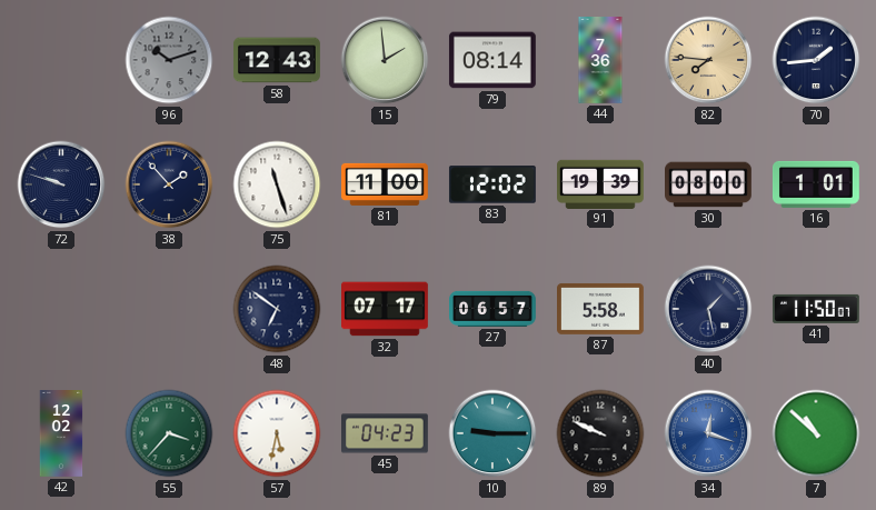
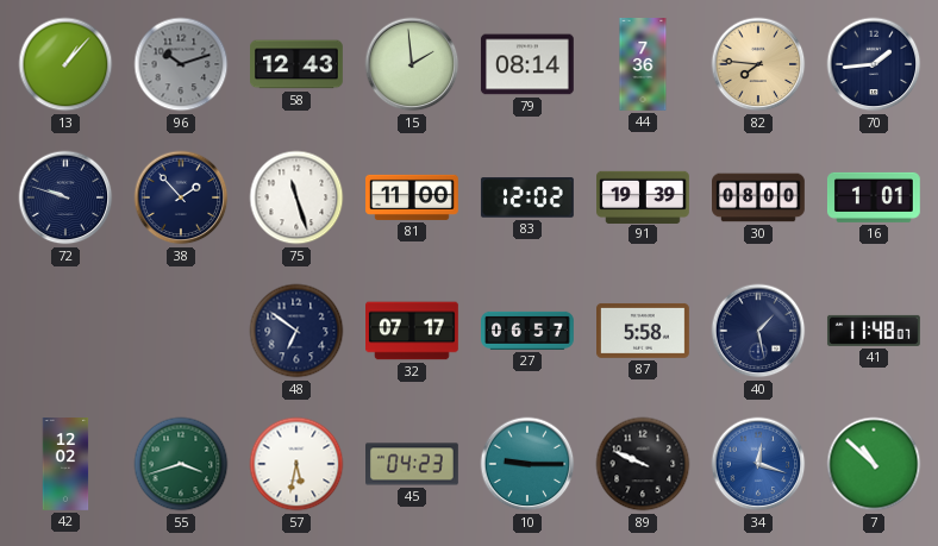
13: none -> 1:07 (65, 64)
41: 11:50 -> 11:48 (874, 331)
55: 3:37 -> 3:42 (181, 464)
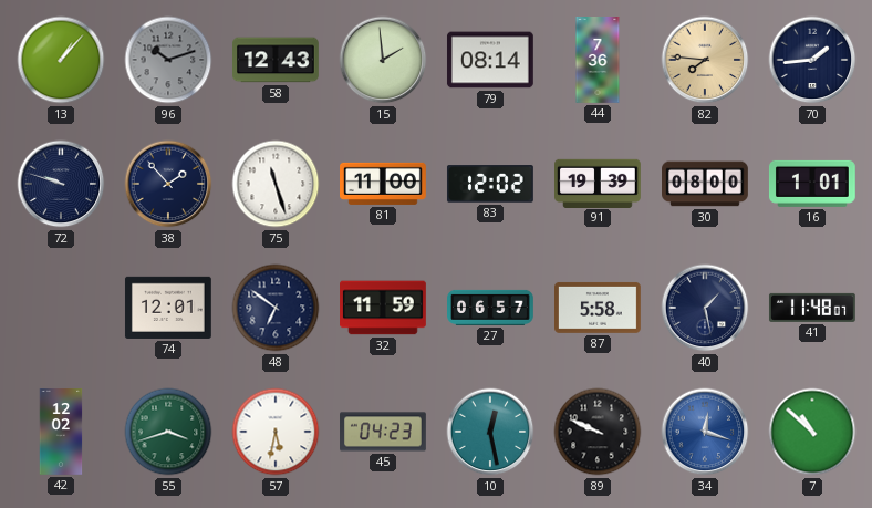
74: none -> 12:01 (168, 308)
32: 07:17 -> 11:59 (384, 308)
10: 9:15 -> 12:28 (490, 432)
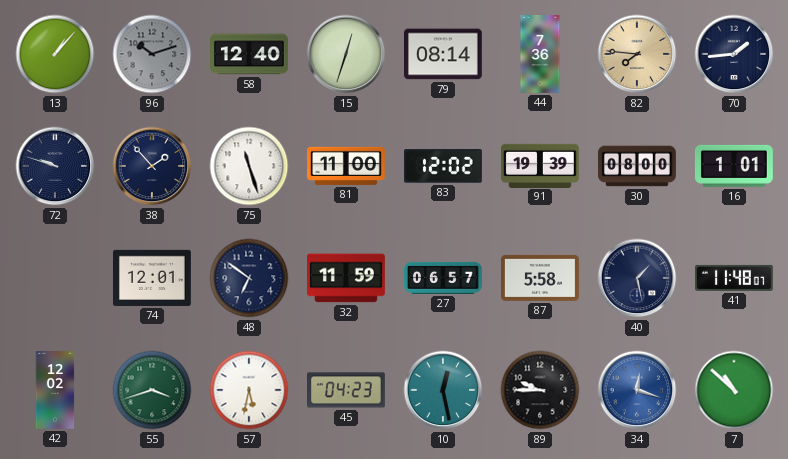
58: 12:43 -> 12:40 (250, 54)
15: 1:59 -> 12:33 (346, 54)
89: 9:49 -> 9:45 (540, 390)
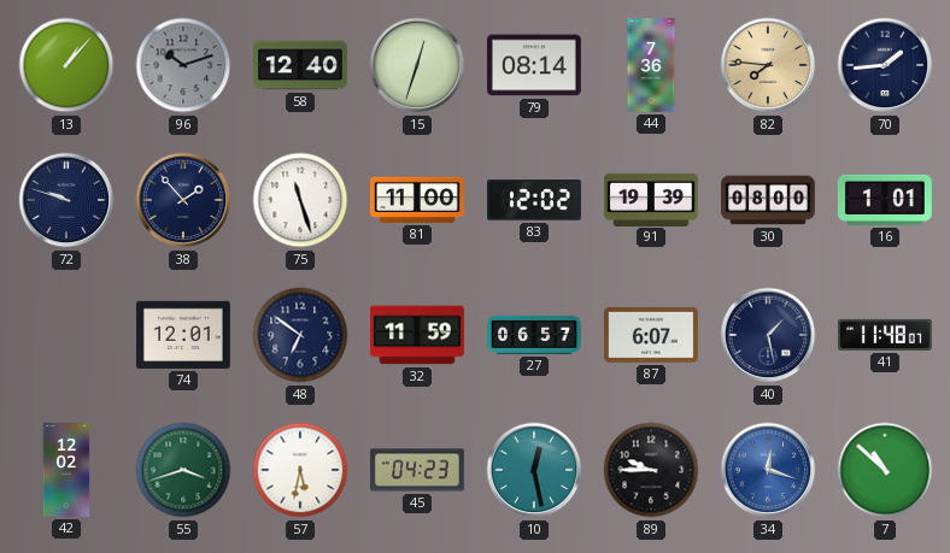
87: 5:58 -> 6:07 (652, 335)
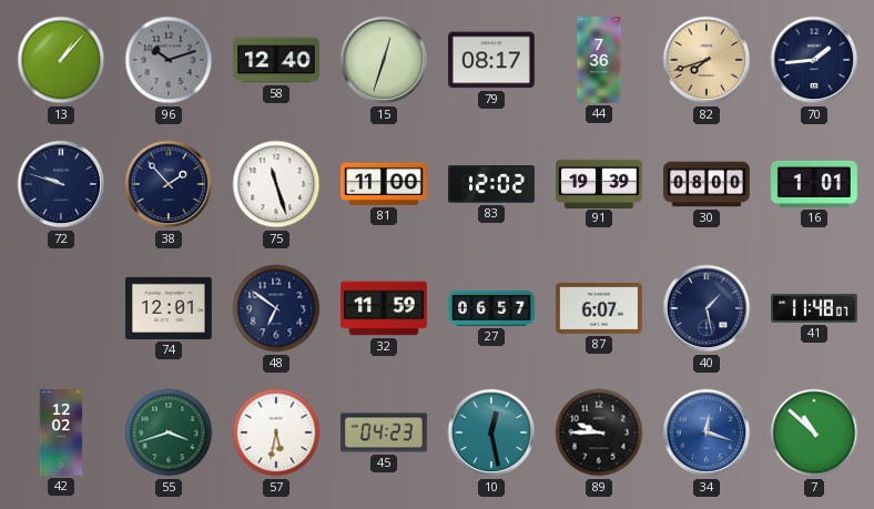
79: 08:14 -> 08:17 (491, 60)
82: 7:46 -> 7:42 (707, 60)
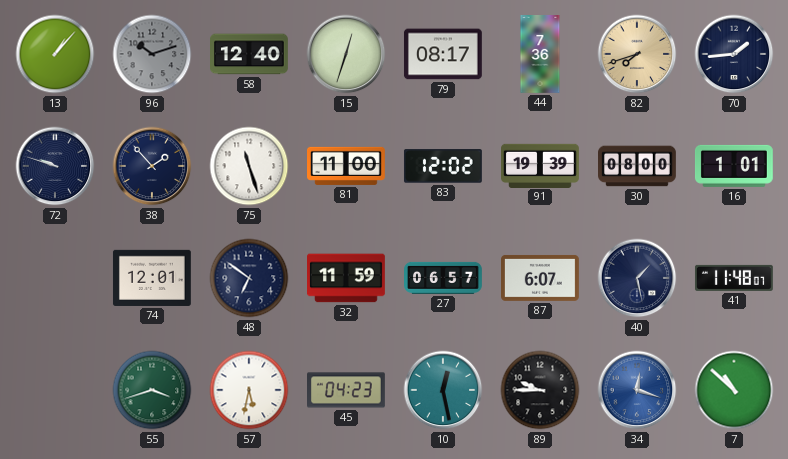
42: 12:02 -> none (61, 434)
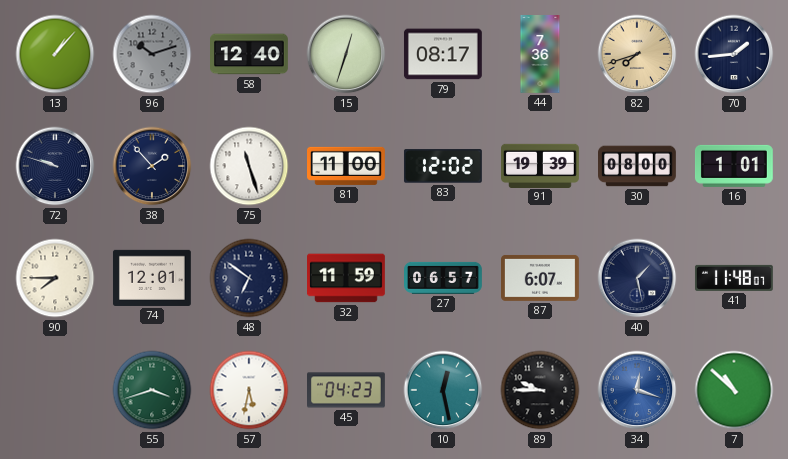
90: none -> 7:45 (55, 278)
